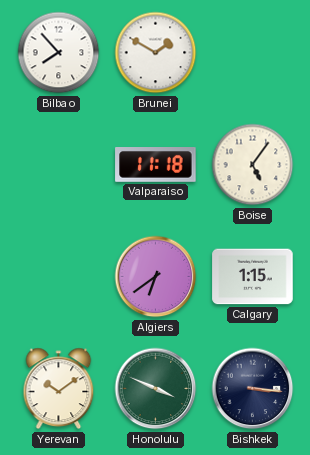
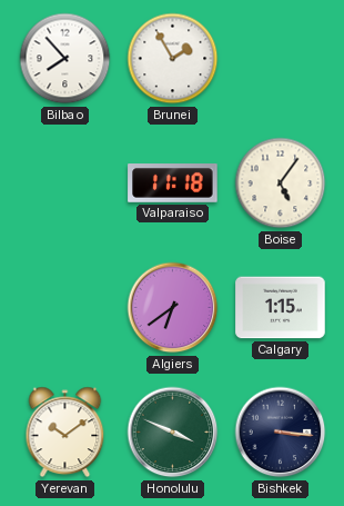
Brunei: 1:50 -> 1:55 (173, 59)
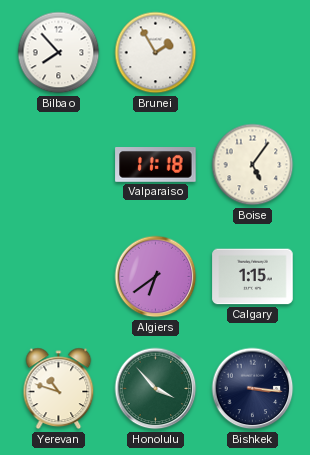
Yerevan: 10:09 -> 10:48 (59, 389)
Honolulu: 3:49 -> 3:53 (156, 389)
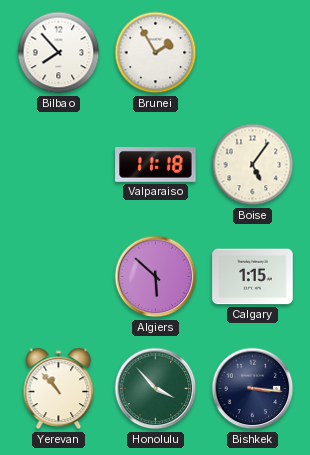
Algiers: 6:39 -> 5:52 (156, 277)
Yerevan: 10:48 -> 10:53 (59, 389)
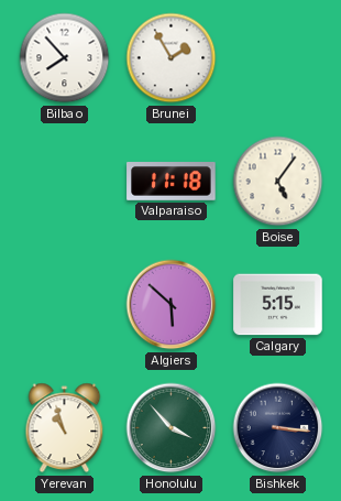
Calgary: 1:15 -> 5:15 (278, 305)
Yerevan: 10:53 -> 10:57 (65, 428)
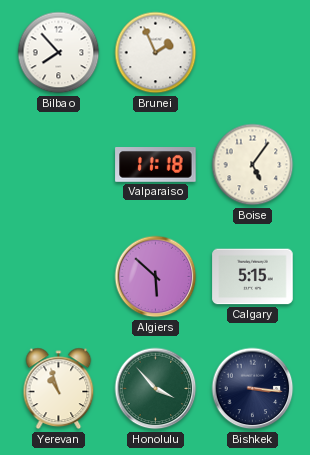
Brunei: 1:55 -> 1:56 (156, 53)
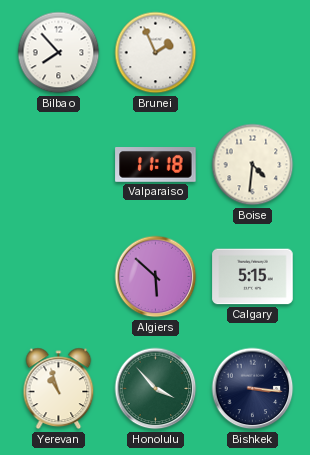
Boise: 5:06 -> 4:31 (253, 165)
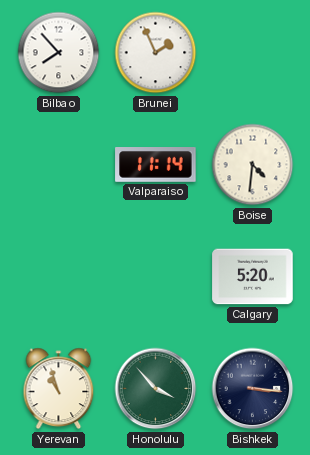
Valparaiso: 11:18 -> 11:14 (156, 165)
Algiers: 5:52 -> none (156, 277)
Calgary: 5:15 -> 5:20 (253, 277)
